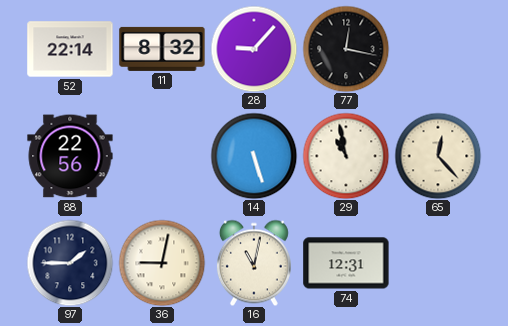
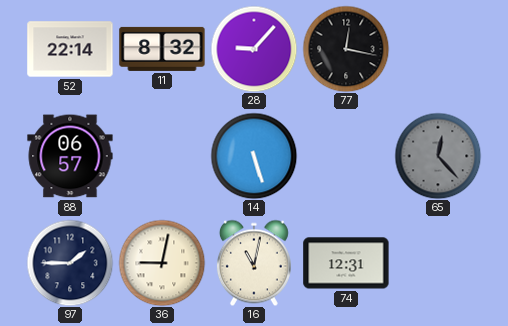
88: 22:56 -> 06:57 (70, 156)
29: 10:58 -> none (346, 156)
65 dial: cream -> grey (438, 156)
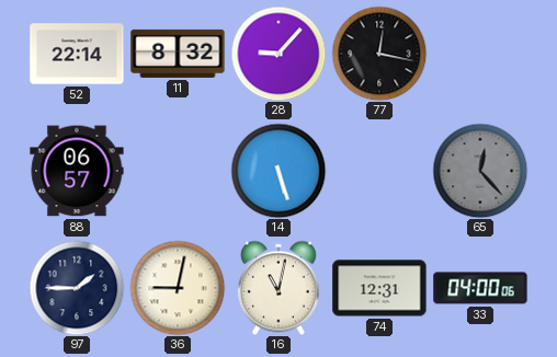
33: none -> 04:00 (480, 288)
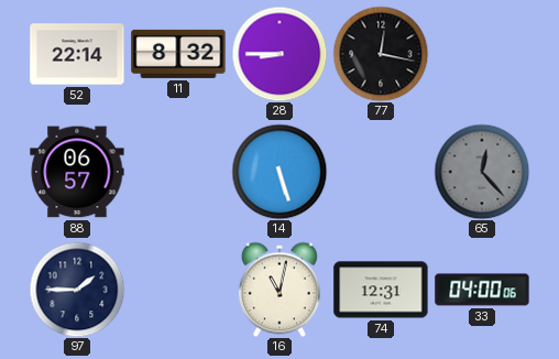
28: 9:07 -> 8:45 (279, 54)
36: 9:02 -> none (178, 288)
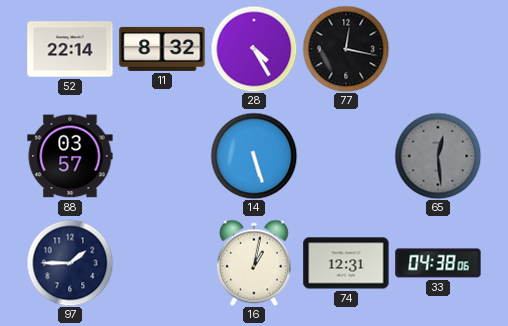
28: 8:45 -> 4:25 (254, 49)
88: 06:57 -> 03:57 (70, 156)
65: 12:23 -> 12:29 (438, 156)
16: 11:02 -> 1:02 (254, 263)
33: 04:00 -> 04:38 (438, 263)
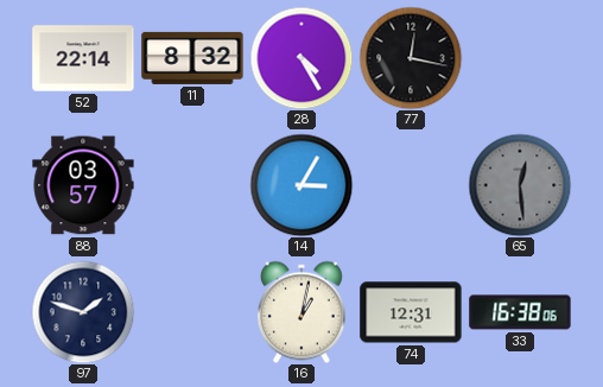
14: 5:27 -> 3:05 (301, 185)
97: 1:45 -> 1:48 (83, 312)
33: 04:38 -> 16:38 (520, 312)
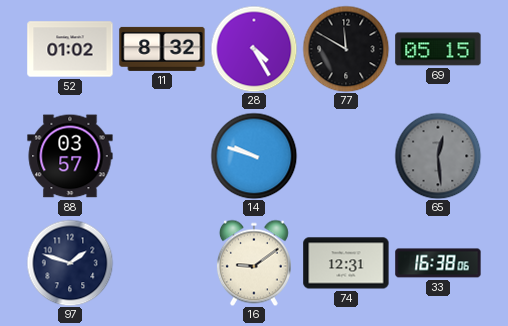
52: 22:14 -> 01:02 (70, 49)
77: 12:17 -> 11:50 (346, 49)
69: none -> 05:15 (438, 49)
14: 3:05 -> 9:48 (254, 156)
16: 1:02 -> 9:09 (254, 263)
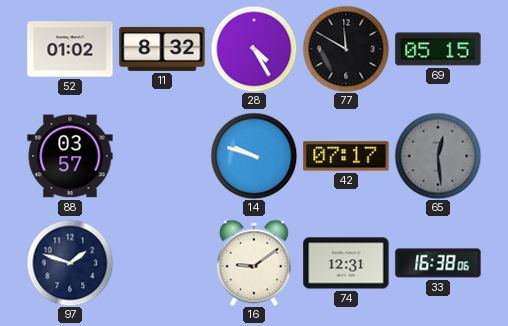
42: none -> 07:17 (346, 156)
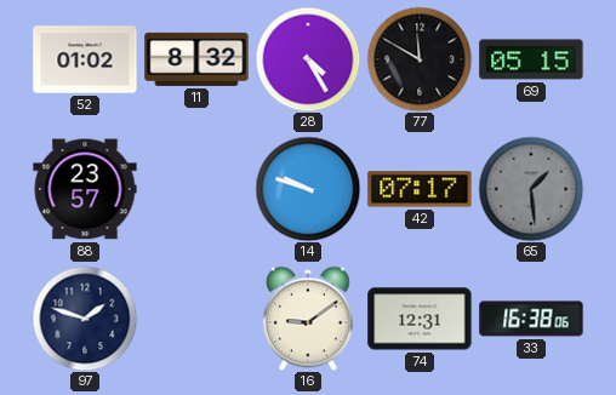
88: 03:57 -> 23:57 (85, 189)
65: 12:29 -> 1:29 (531, 189)
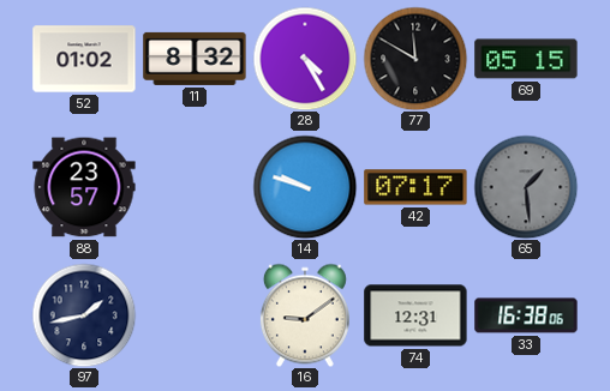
97: 1:48 -> 1:43 (84, 315)
